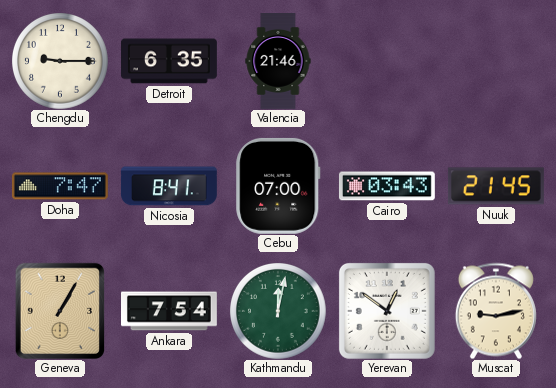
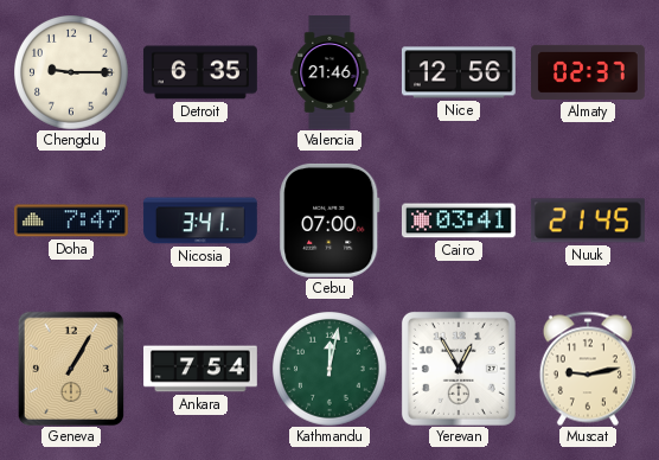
Nice: none -> 12:56 (459, 72)
Almaty: none -> 02:37 (589, 72)
Nicosia: 8:41 -> 3:41 (200, 221)
Cairo: 03:43 -> 03:41 (459, 221)
Yerevan: 12:51 -> 12:55 (459, 369)
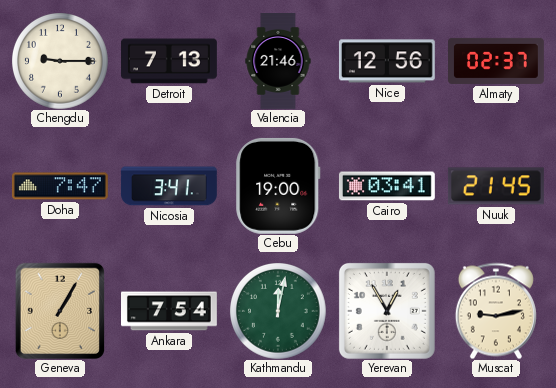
Detroit: 6:35 -> 7:13 (169, 61)
Cebu: 07:00 -> 19:00 (278, 186)
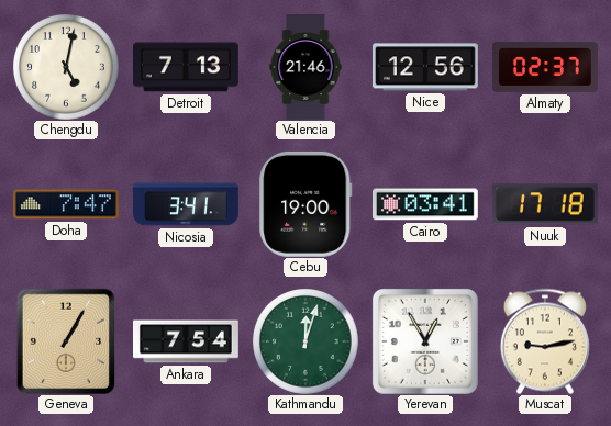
Chengdu: 9:15 -> 5:02 (66, 67)
Nuuk: 21:45 -> 17:18 (545, 204)
Kathmandu: 12:02 -> 12:03 (305, 341)
